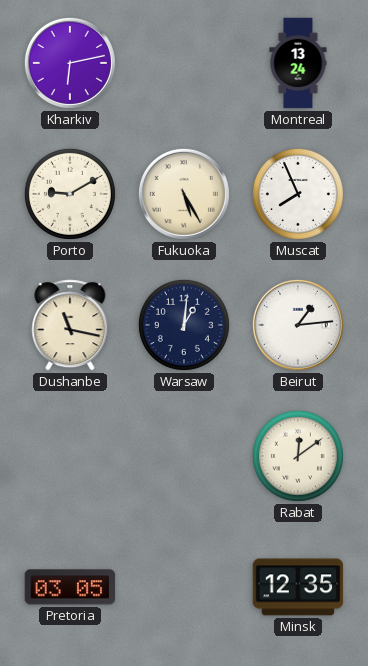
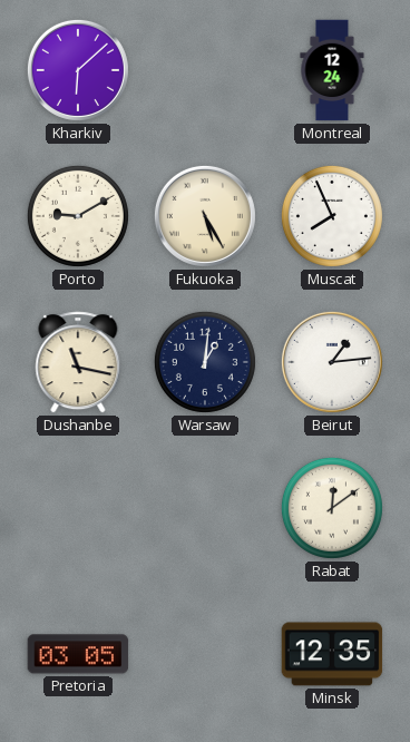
Kharkiv: 6:13 -> 6:08 (78, 70)
Montreal: 13:24 -> 12:24 (332, 70)
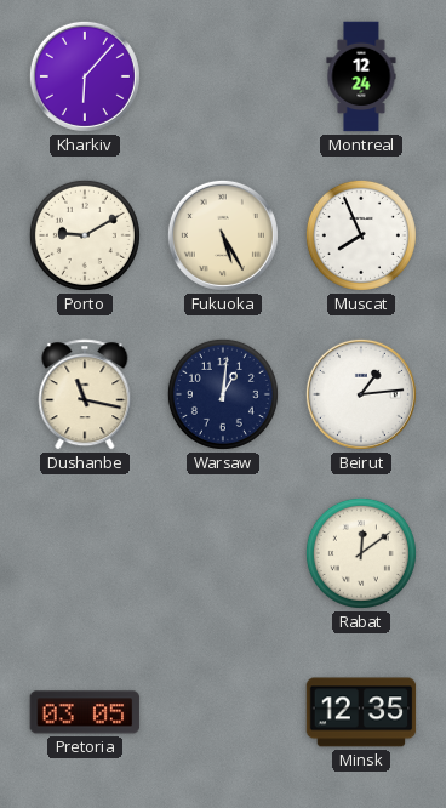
Kharkiv: 6:08 -> 6:07 (85, 76)
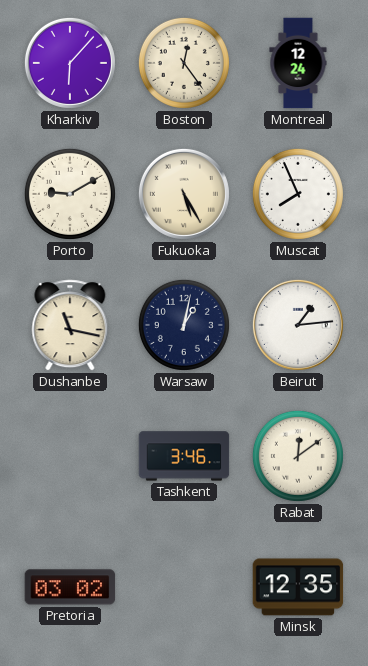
Boston: none -> 12:24 (184, 63)
Warsaw: 1:01 -> 1:02 (184, 325)
Tashkent: none -> 3:46 (184, 456)
Pretoria: 03:05 -> 03:02 (70, 587)
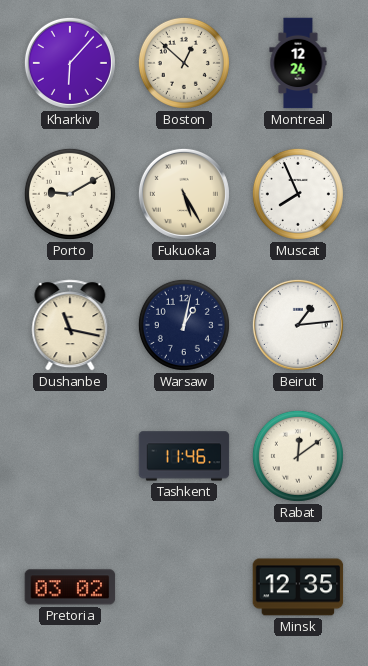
Boston: 12:24 -> 12:52 (184, 63)
Tashkent: 3:46 -> 11:46 (184, 456)
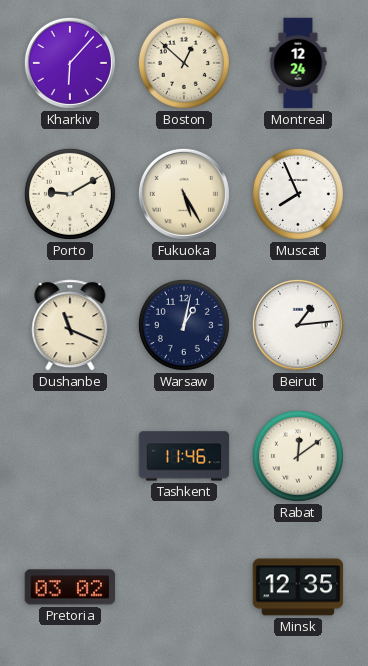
Dushanbe: 11:17 -> 11:19 (70, 325)
